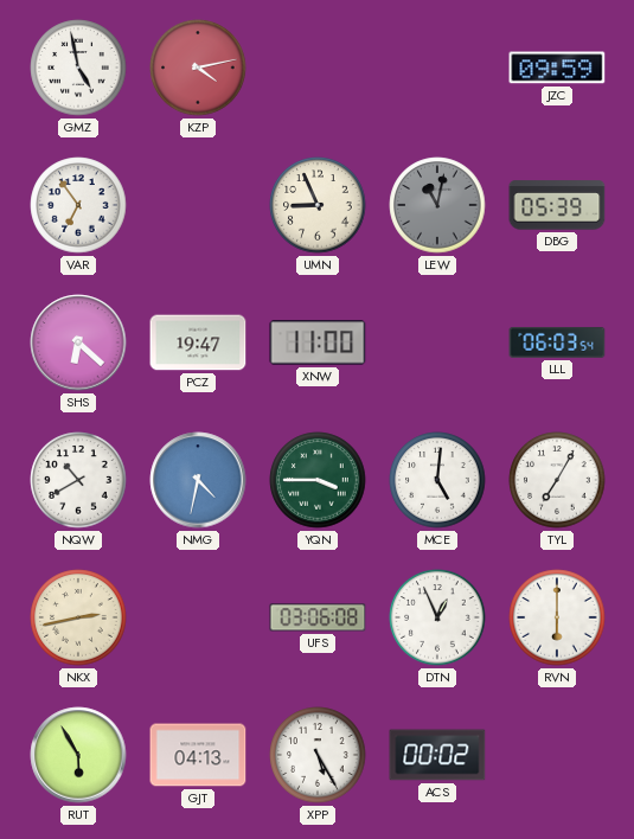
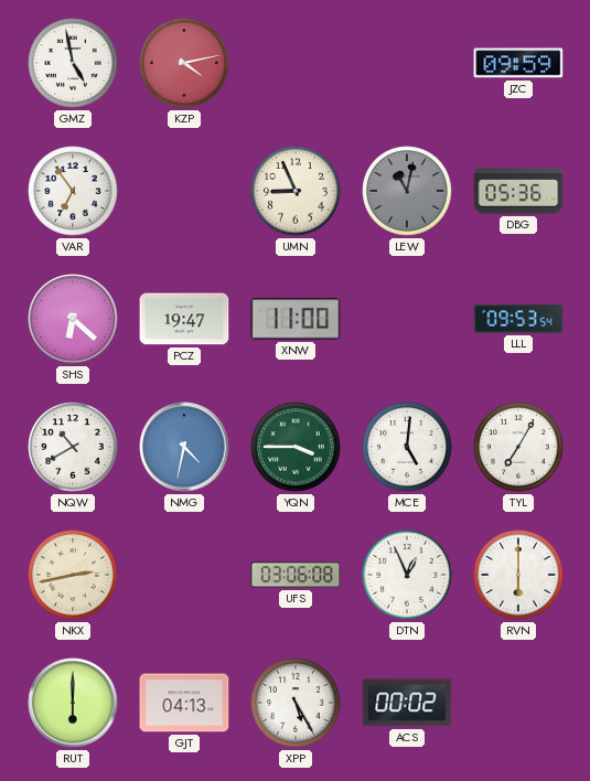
DBG: 05:39 -> 05:36 (518, 191)
LLL: 06:03 -> 09:53 (518, 319)
RUT: 5:55 -> 6:00 (73, 703)
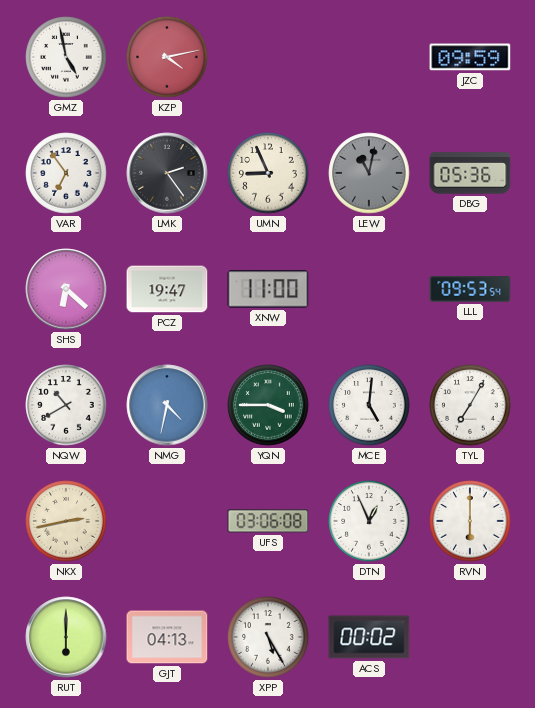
LMK: none -> 2:24 (167, 173)
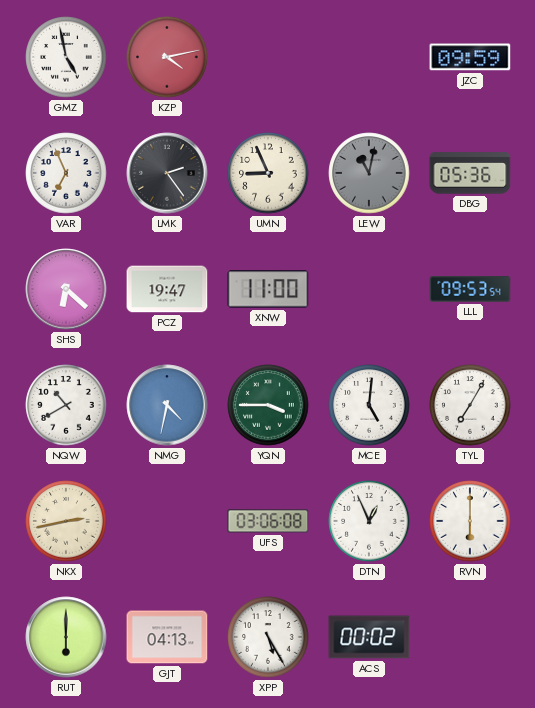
VAR: 6:54 -> 6:56 (66, 173)
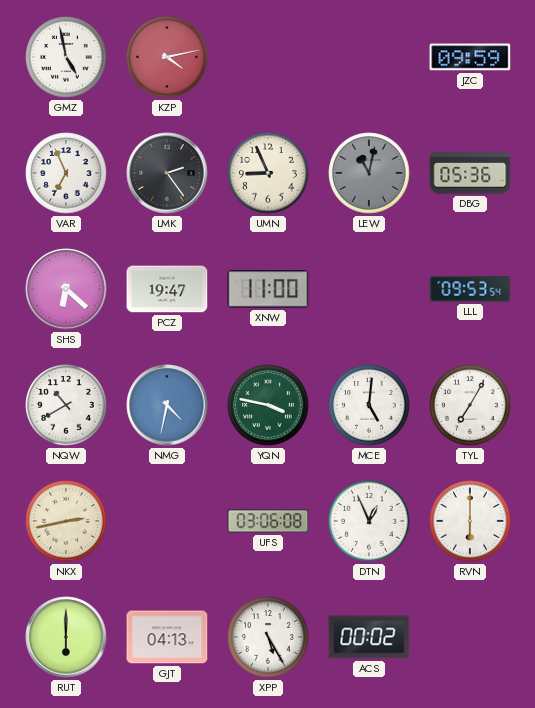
YQN: 3:45 -> 3:47 (268, 405)
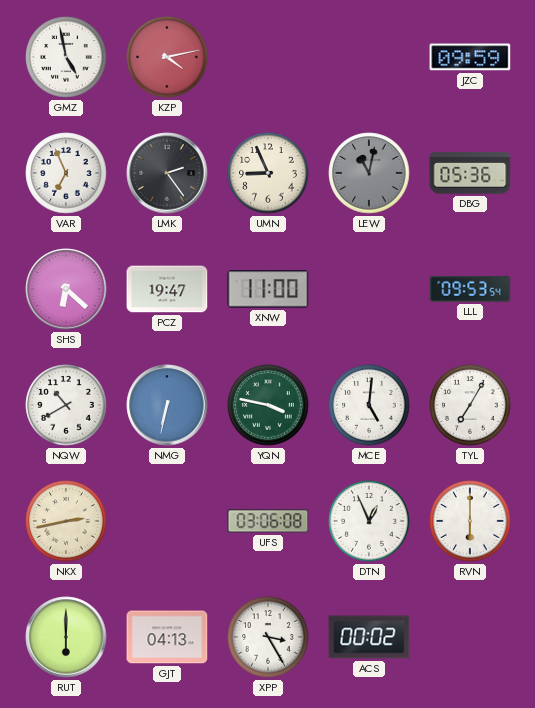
NMG: 4:32 -> 6:32 (167, 405)
XPP: 5:25 -> 3:25 (268, 637)
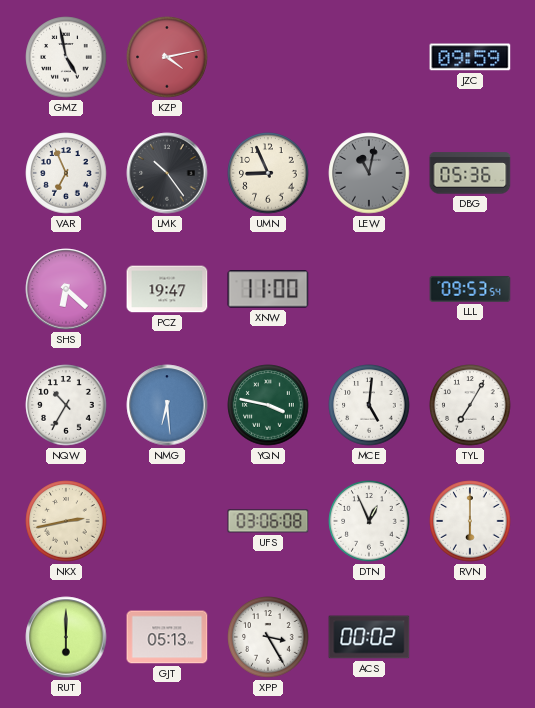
LMK: 2:24 -> 10:24 (167, 173)
NQW: 10:40 -> 10:35 (66, 405)
NMG: 6:32 -> 6:29 (167, 405)
GJT: 04:13 -> 05:13 (167, 637)
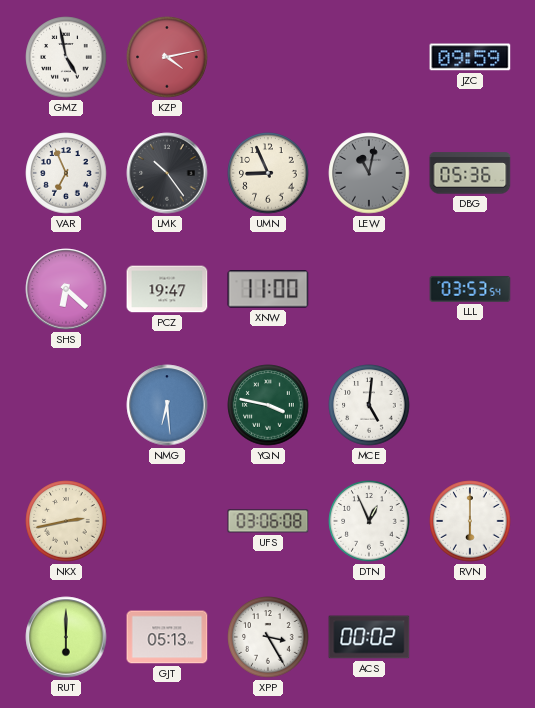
LLL: 09:53 -> 03:53 (470, 289)
NQW: 10:35 -> none (66, 405)
TYL: 7:05 -> none (470, 405)
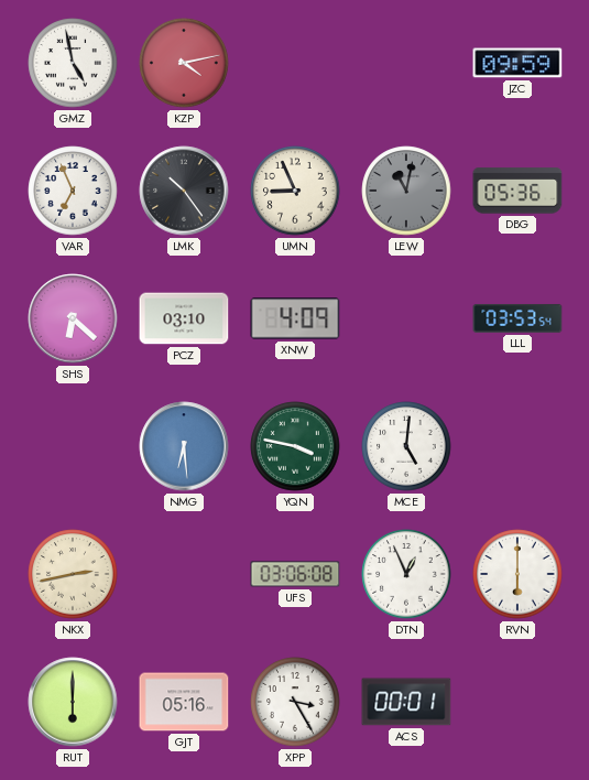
PCZ: 19:47 -> 03:10 (184, 318)
XNW: 11:00 -> 4:09 (295, 318)
GJT: 05:13 -> 05:16 (184, 702)
ACS: 00:02 -> 00:01 (406, 702)
